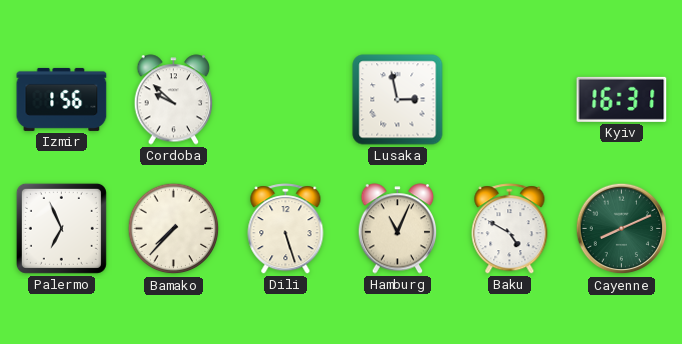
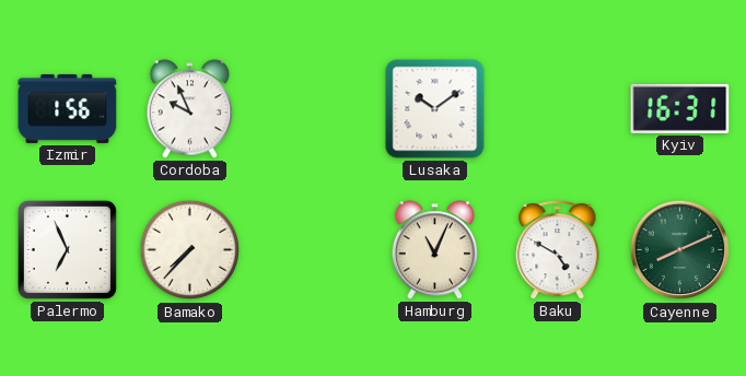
Cordoba: 9:52 -> 9:56 (190, 109)
Lusaka: 2:58 -> 10:09 (435, 109)
Dili: 5:27 -> none (286, 229)
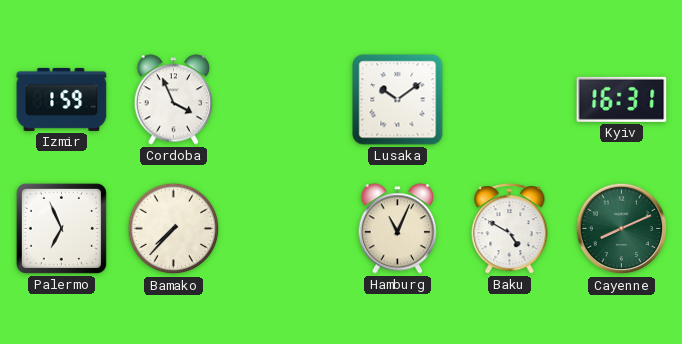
Izmir: 1:56 -> 1:59 (62, 99)
Cordoba: 9:56 -> 3:56 (174, 100)
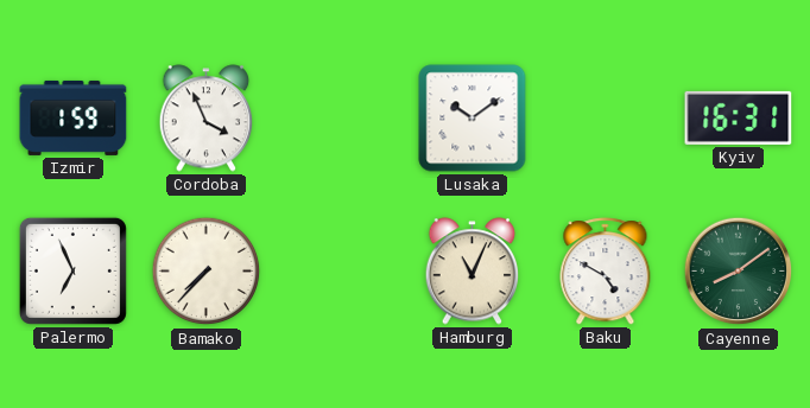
Cayenne: 8:11 -> 8:09 (739, 272)
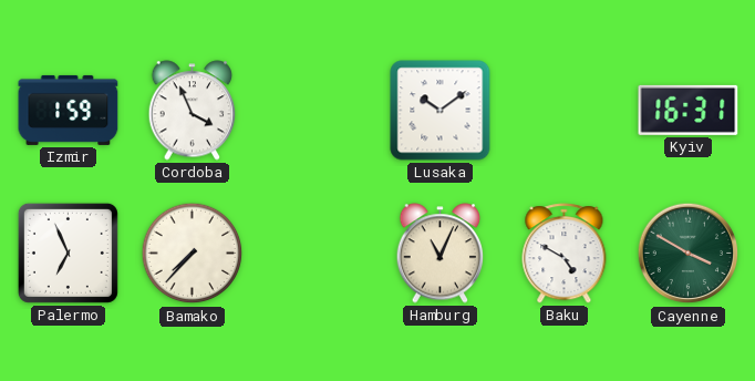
Cayenne: 8:09 -> 3:50 (689, 254)
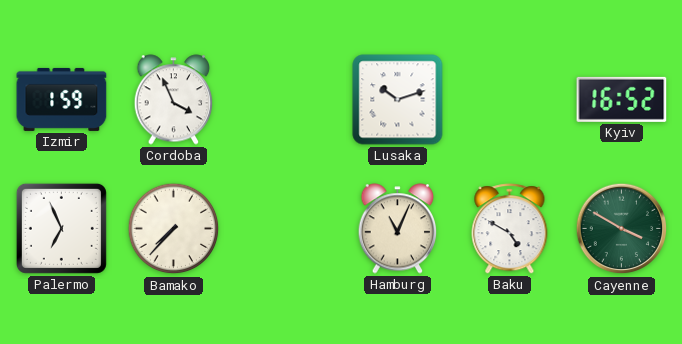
Lusaka: 10:09 -> 10:12 (398, 100)
Kyiv: 16:31 -> 16:52 (622, 99)
